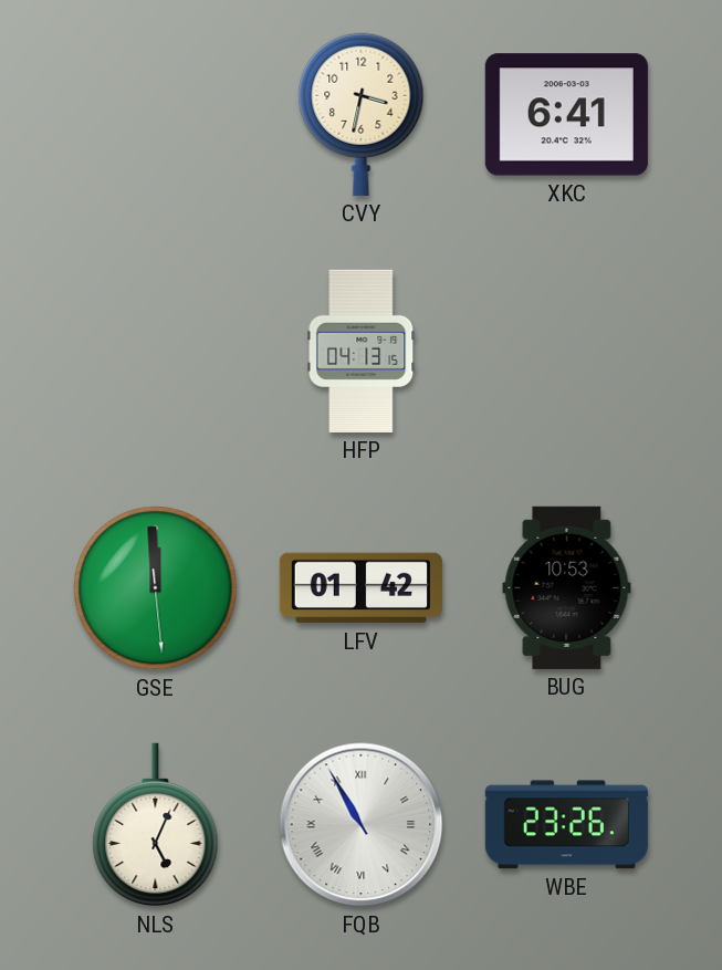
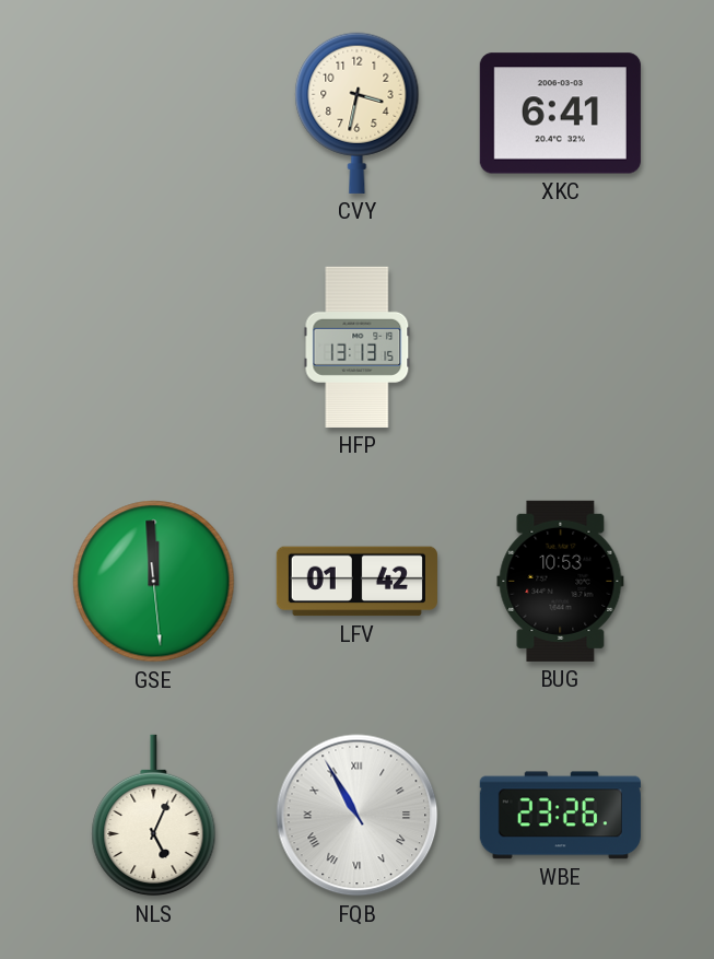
HFP: 04:13 -> 13:13 (358, 347)
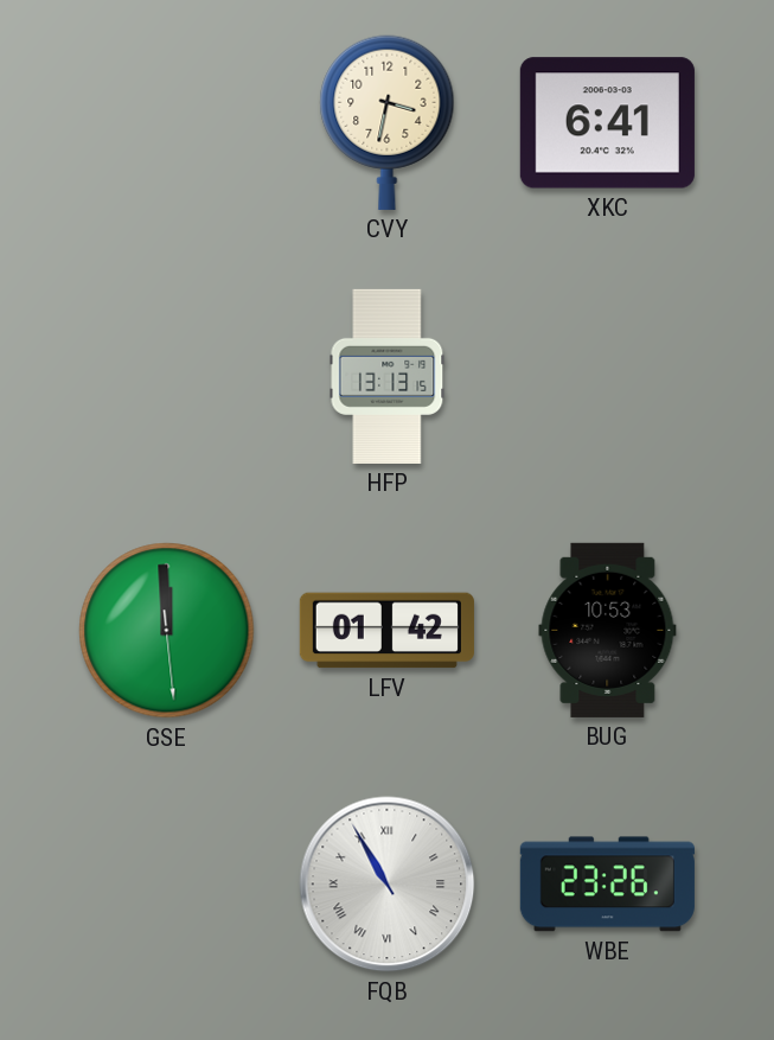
NLS: 5:04 -> none (154, 816)
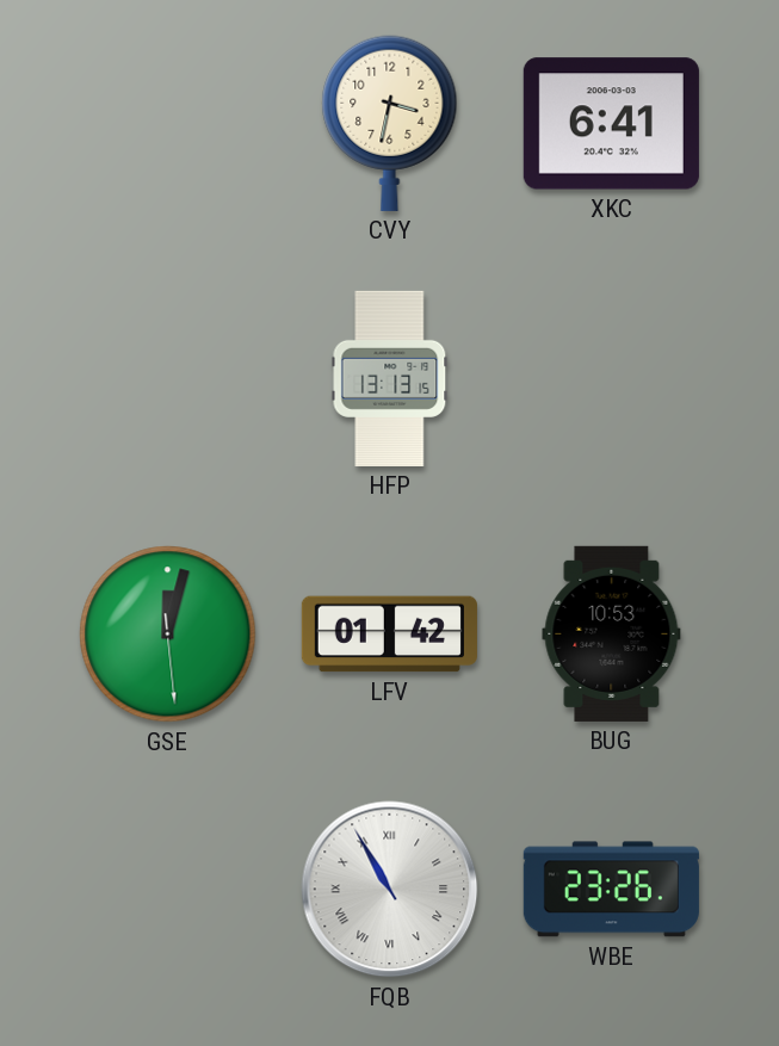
GSE: 11:59 -> 12:02 (168, 635)
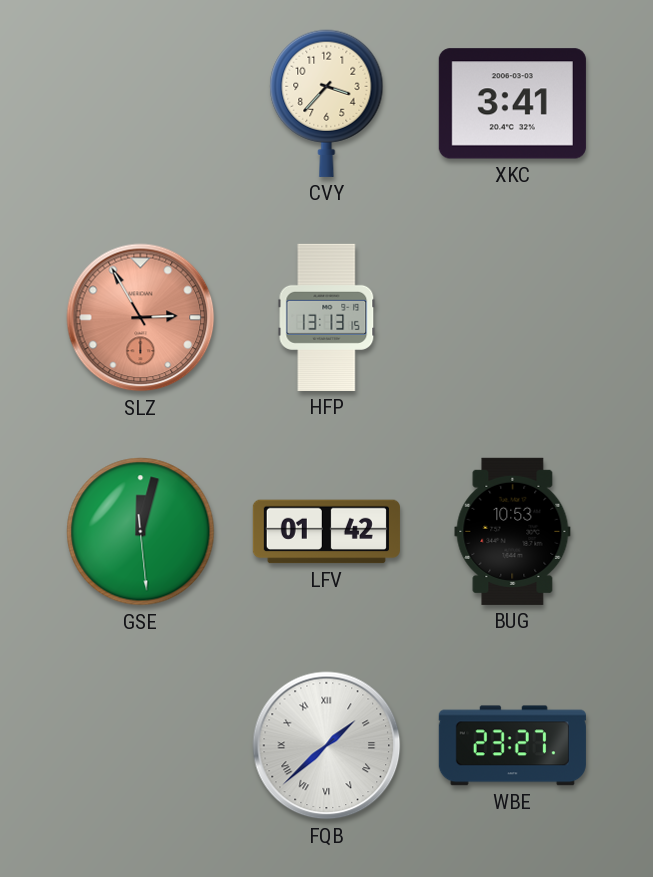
CVY: 3:32 -> 3:37 (327, 103)
XKC: 6:41 -> 3:41 (512, 104)
SLZ: none -> 2:55 (141, 318)
FQB: 10:55 -> 1:38 (327, 746)
WBE: 23:26 -> 23:27 (512, 746)
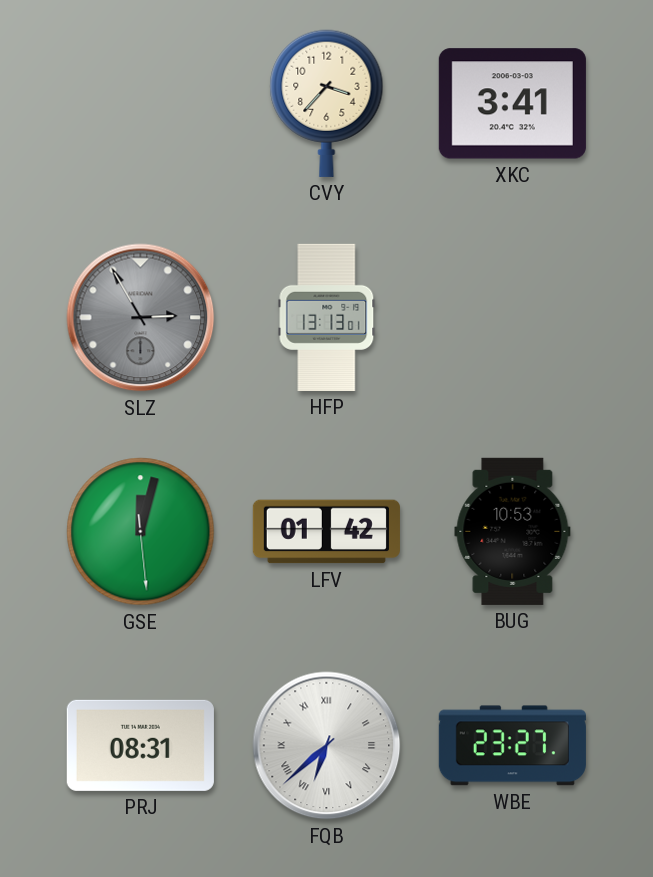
SLZ dial: salmon -> grey (141, 318)
HFP: 13:13:15 -> 13:13:01 (327, 317)
PRJ: none -> 08:31 (140, 745)
FQB: 1:38 -> 6:38 (327, 746)
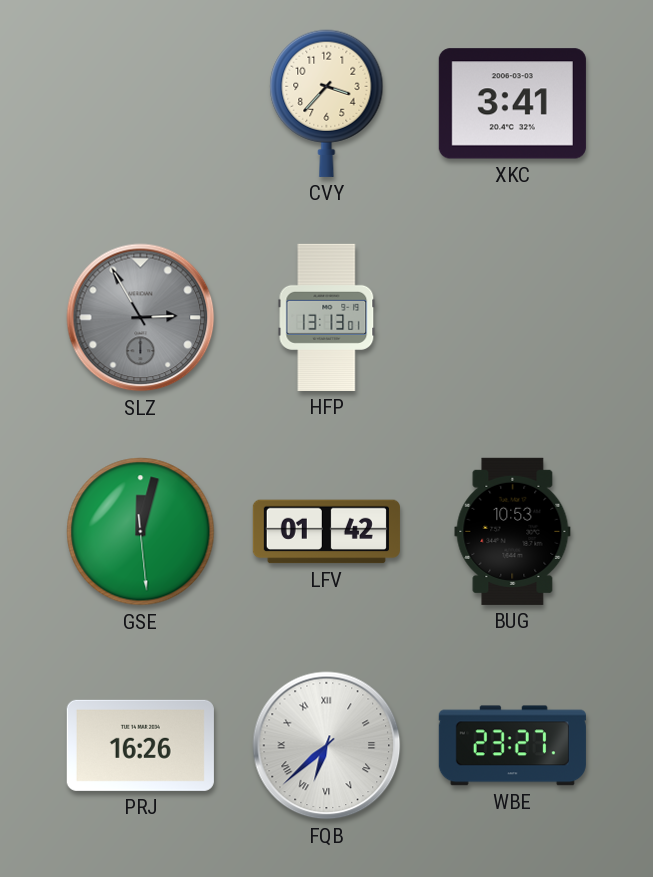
PRJ: 08:31 -> 16:26 (140, 745)
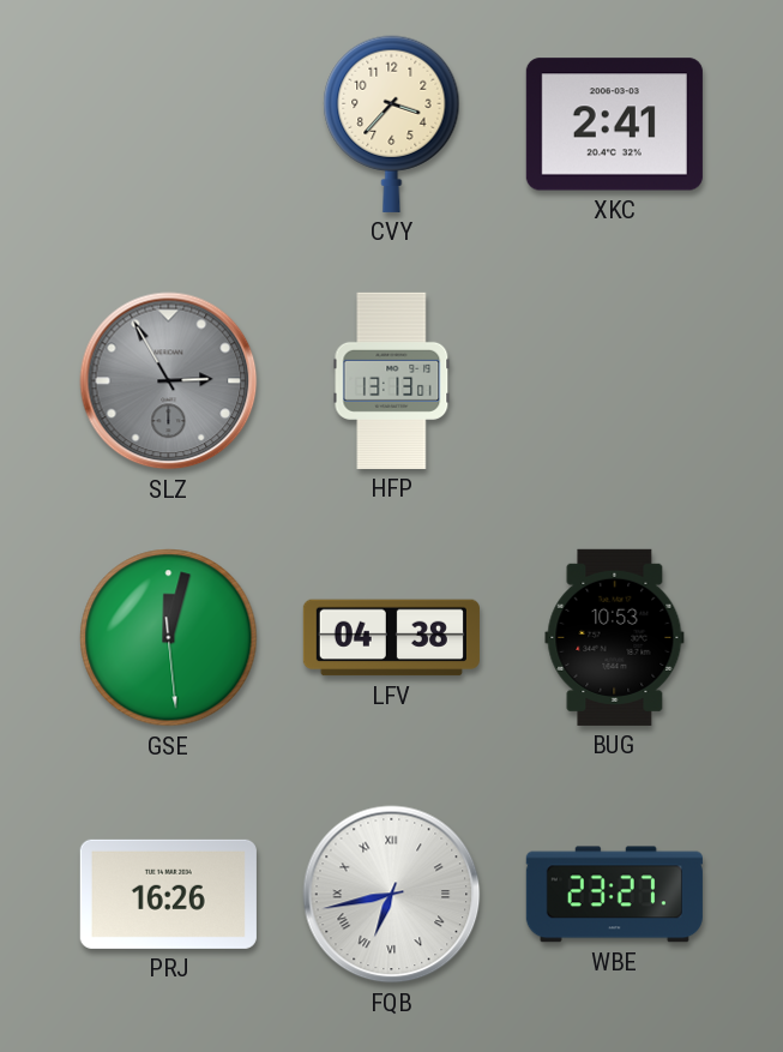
XKC: 3:41 -> 2:41 (614, 125)
LFV: 01:42 -> 04:38 (391, 638)
FQB: 6:38 -> 6:43 (392, 895)
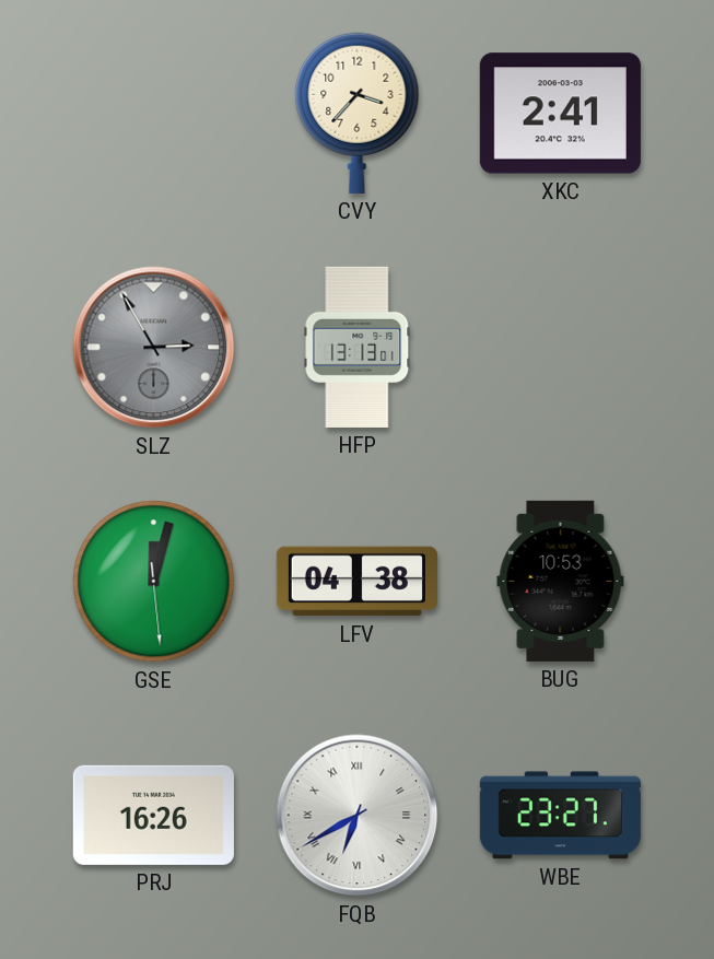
FQB: 6:43 -> 6:40 (358, 816)
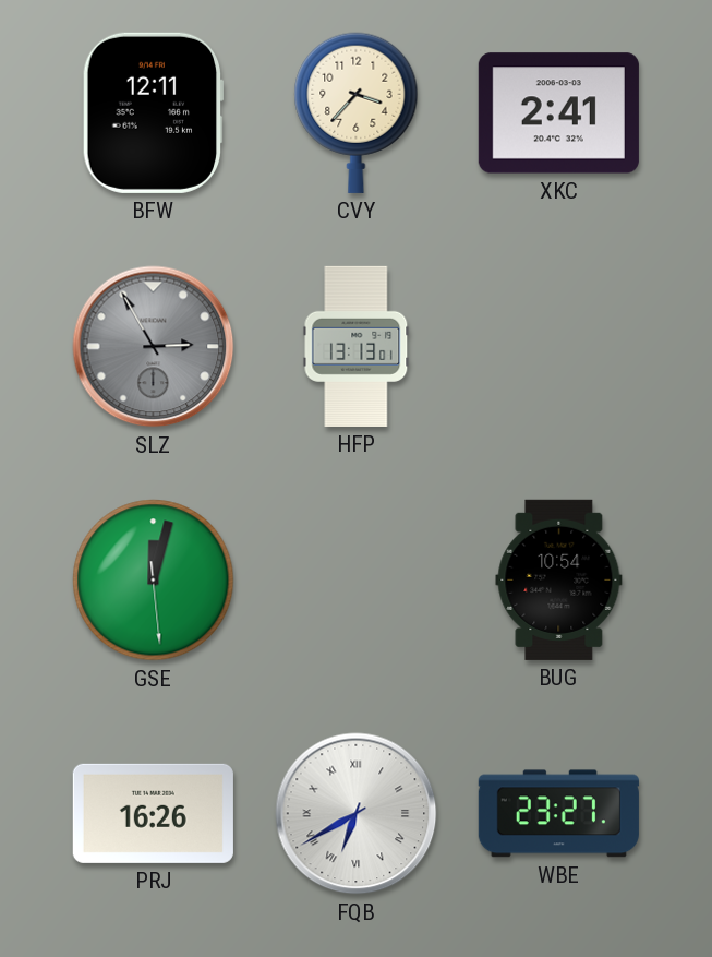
BFW: none -> 12:11 (153, 112)
LFV: 04:38 -> none (356, 582)
BUG: 10:53 -> 10:54 (559, 579)
